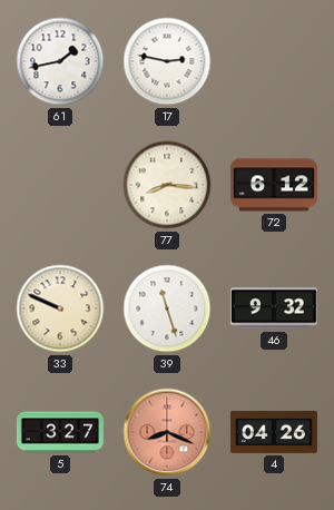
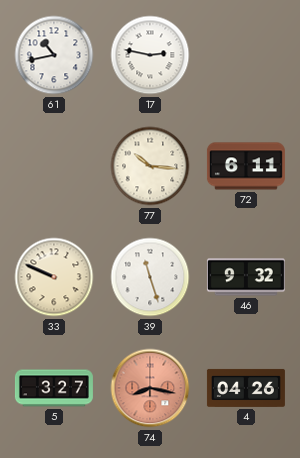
61: 1:43 -> 10:43 (54, 55)
77: 8:16 -> 10:16 (150, 166)
72: 6:12 -> 6:11 (246, 166)
74: 8:19 -> 8:17 (150, 388)
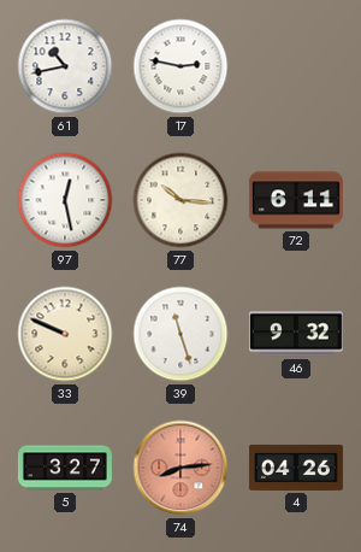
97: none -> 12:28 (65, 200)
74: 8:17 -> 8:14 (180, 468)
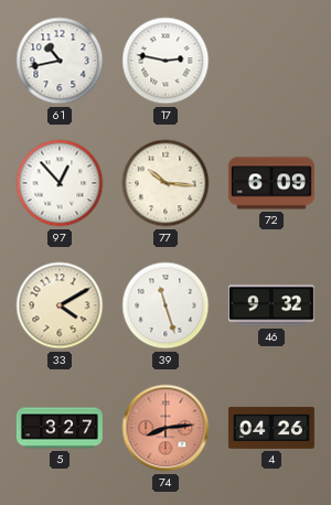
97: 12:28 -> 12:53 (60, 183)
72: 6:11 -> 6:09 (271, 183)
33: 9:49 -> 4:10 (60, 305)
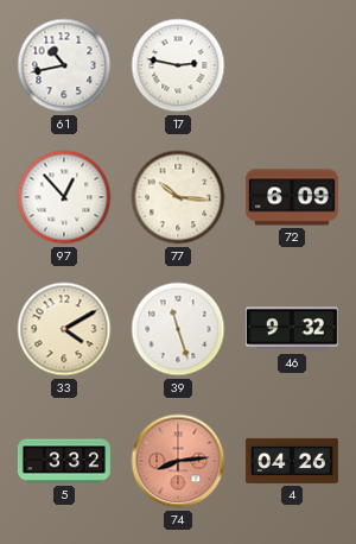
5: 3:27 -> 3:32 (64, 461)
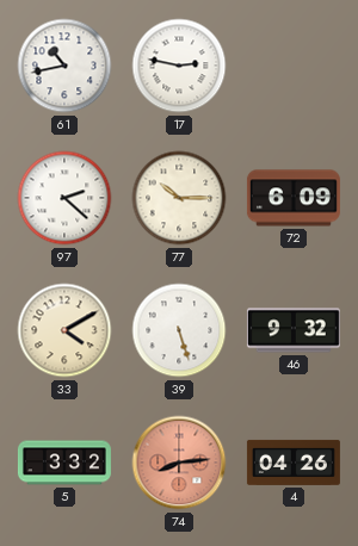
97: 12:53 -> 2:22 (64, 198)
77: 10:16 -> 10:15 (179, 198)
39: 11:27 -> 5:27 (179, 330)
